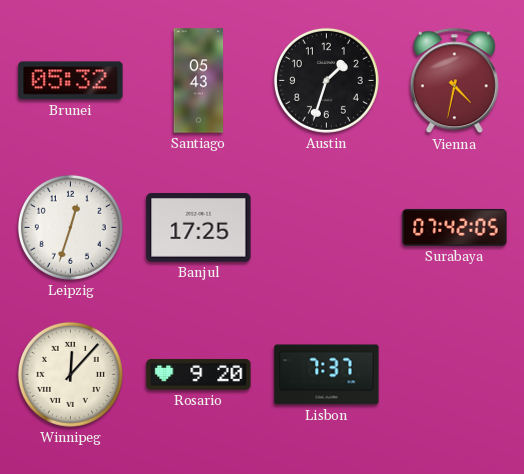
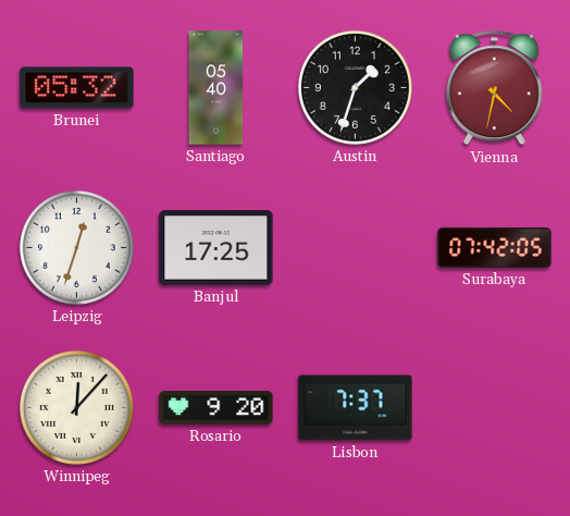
Santiago: 05:43 -> 05:40 (216, 88)
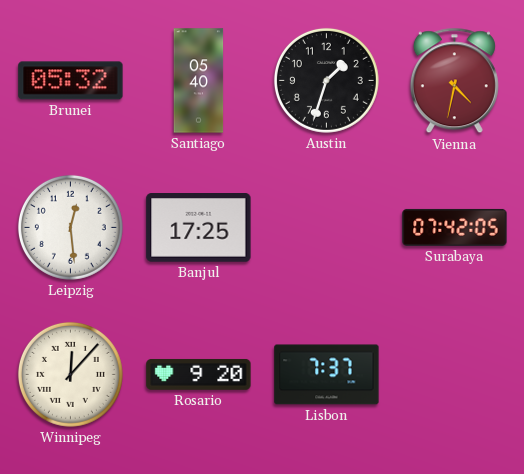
Leipzig: 12:33 -> 12:29 (70, 227)
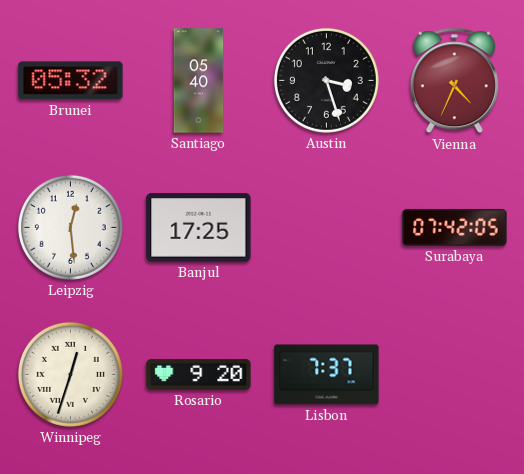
Austin: 1:33 -> 3:27 (326, 80)
Vienna: 4:32 -> 4:34 (454, 81)
Winnipeg: 12:07 -> 12:33 (70, 374)
